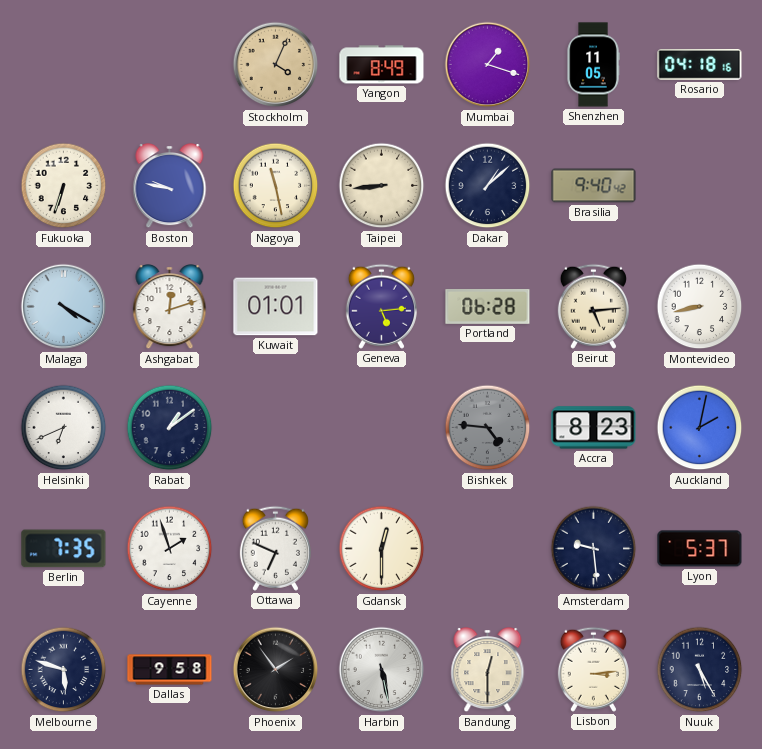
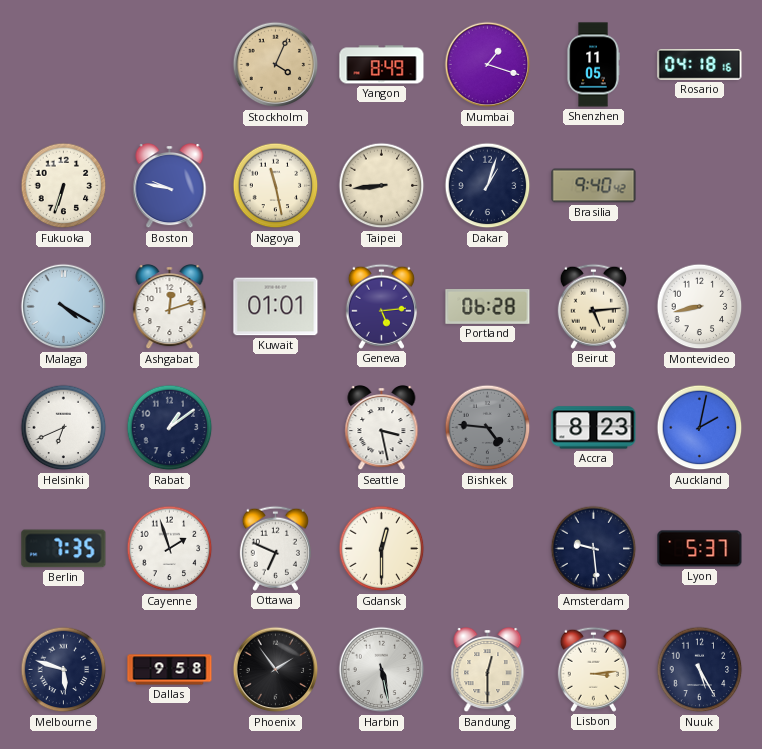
Dakar: 1:08 -> 1:03 (488, 186)
Seattle: none -> 3:28 (382, 429)
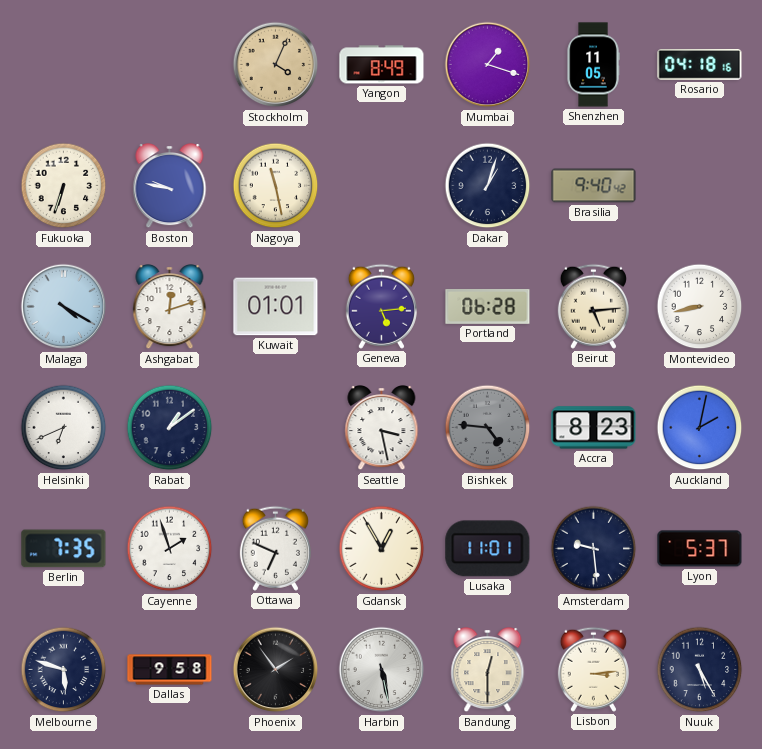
Taipei: 8:44 -> none (382, 186)
Gdansk: 12:30 -> 12:55 (382, 549)
Lusaka: none -> 11:01 (488, 549)
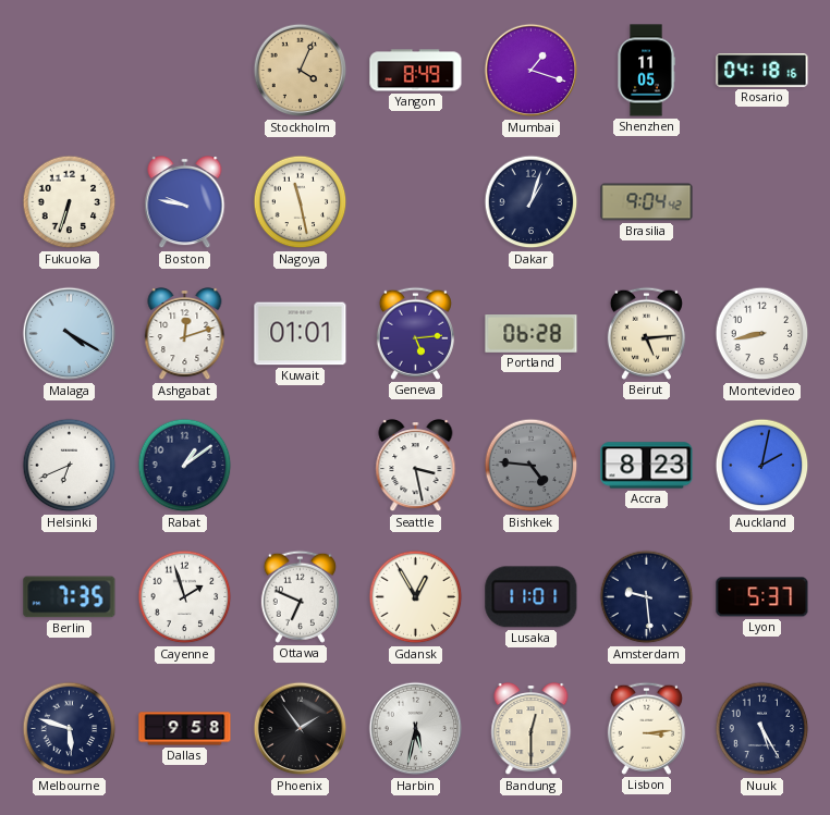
Brasilia: 9:40 -> 9:04 (647, 202)
Harbin: 5:28 -> 5:32 (416, 729)
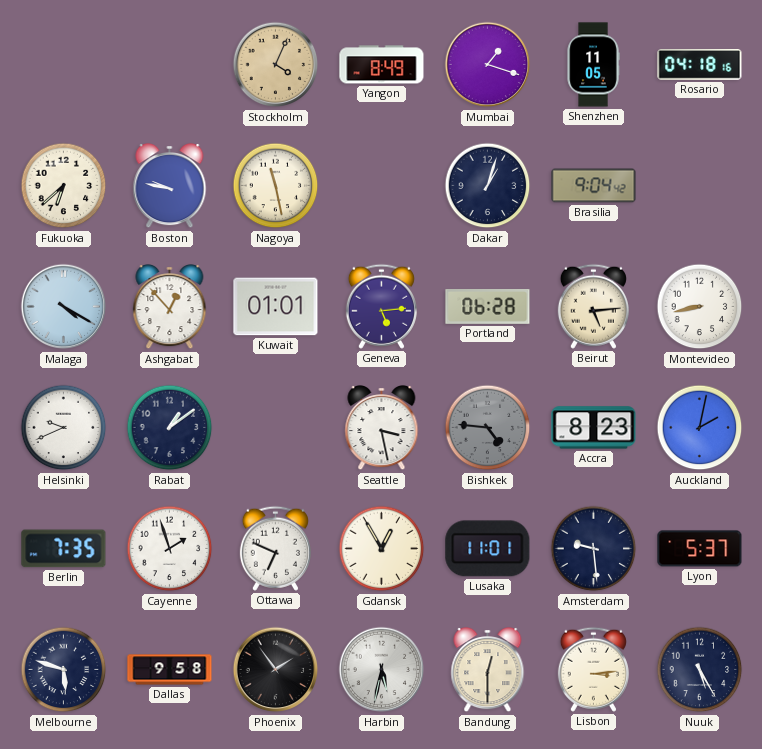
Fukuoka: 6:33 -> 6:38 (64, 186)
Ashgabat: 12:12 -> 12:53 (170, 308)
Helsinki: 6:41 -> 9:41 (64, 428)
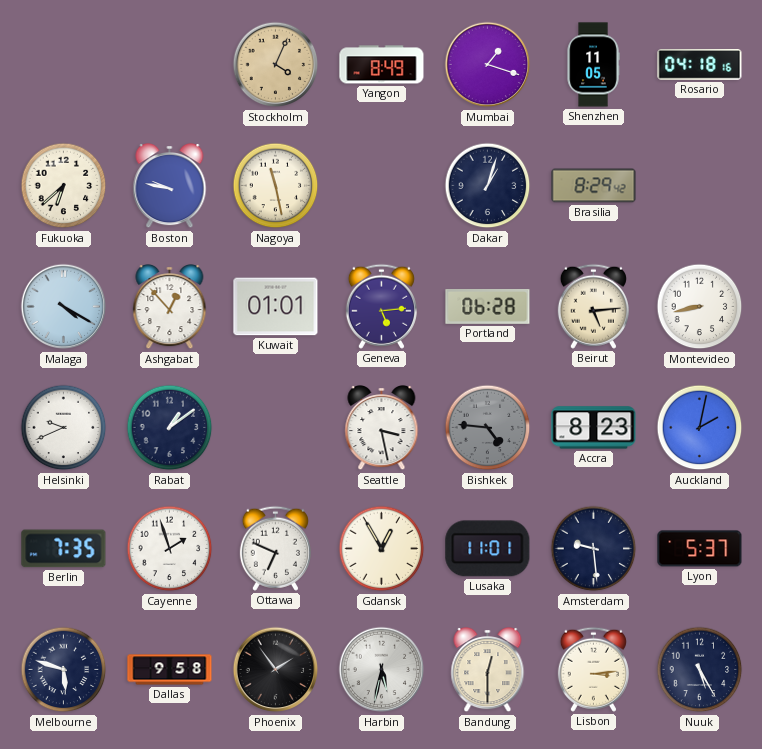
Brasilia: 9:04 -> 8:29 (594, 186)
